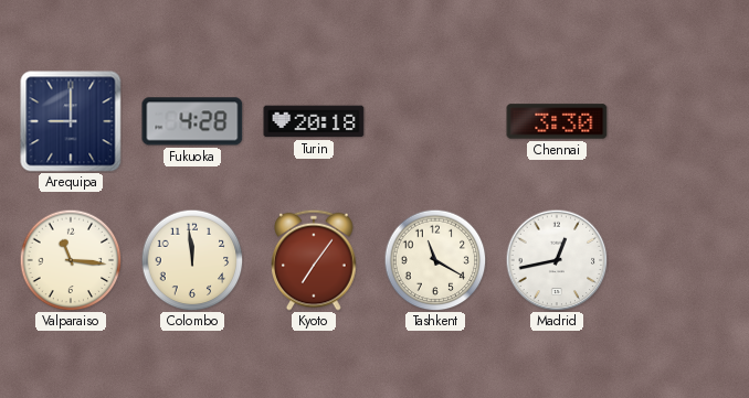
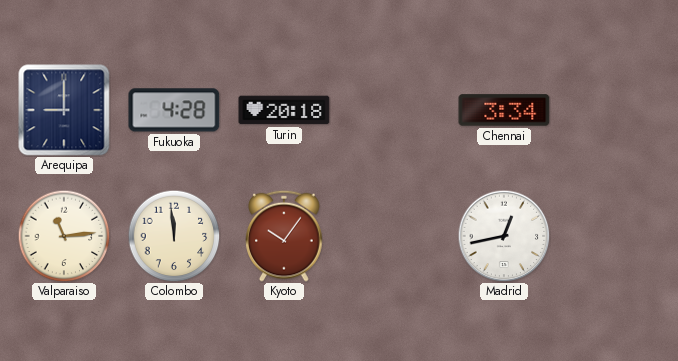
Chennai: 3:30 -> 3:34 (504, 110)
Valparaiso: 11:16 -> 11:14 (64, 236)
Kyoto: 7:06 -> 10:06 (284, 236)
Tashkent: 11:20 -> none (435, 260)
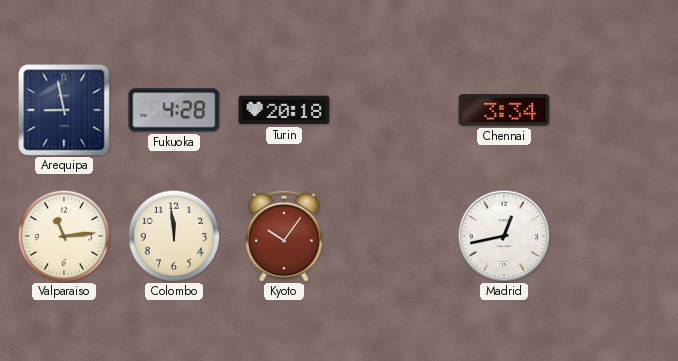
Arequipa: 9:00 -> 8:58 (64, 110)
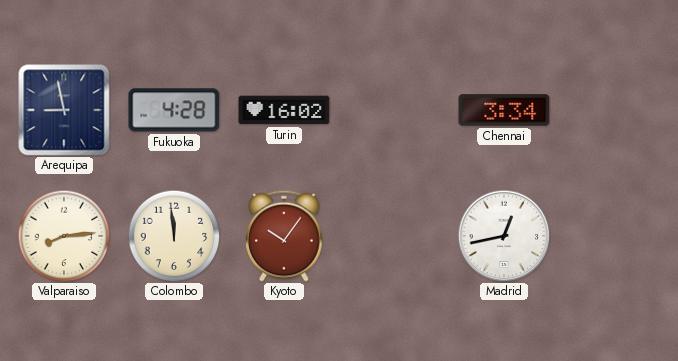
Turin: 20:18 -> 16:02 (284, 110)
Valparaiso: 11:14 -> 8:14 (64, 236)
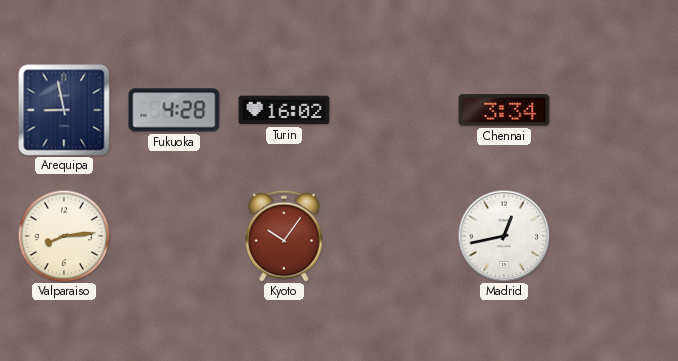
Colombo: 11:59 -> none (174, 236)
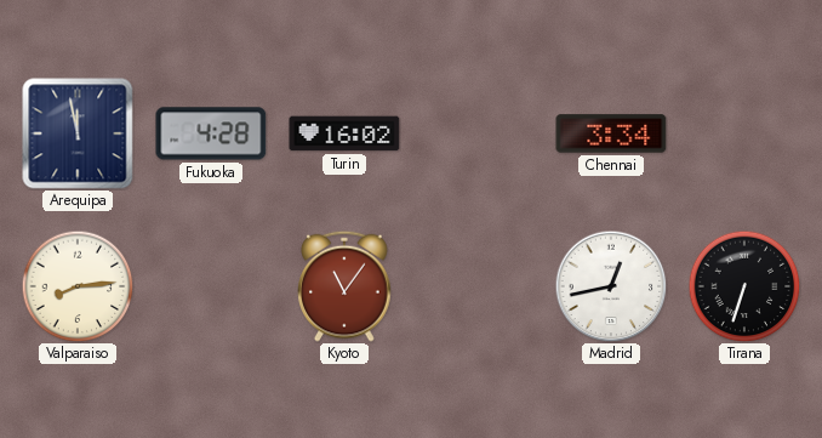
Arequipa: 8:58 -> 11:58 (78, 133)
Kyoto: 10:06 -> 11:06 (344, 286)
Tirana: none -> 6:33 (744, 286)
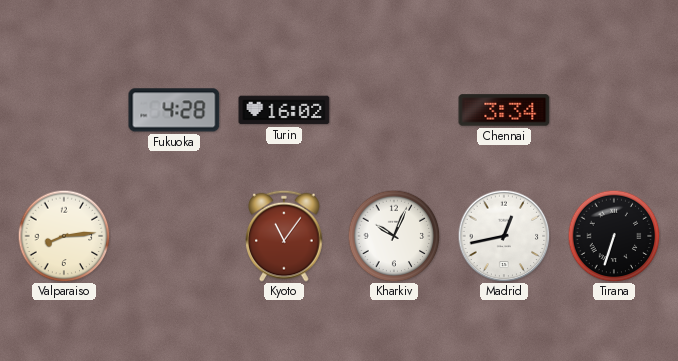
Arequipa: 11:58 -> none (78, 133)
Kharkiv: none -> 10:04 (394, 236)
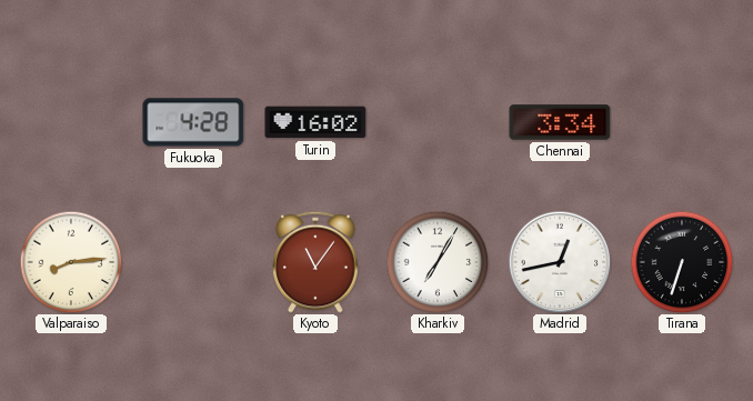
Kharkiv: 10:04 -> 7:05 (438, 262)
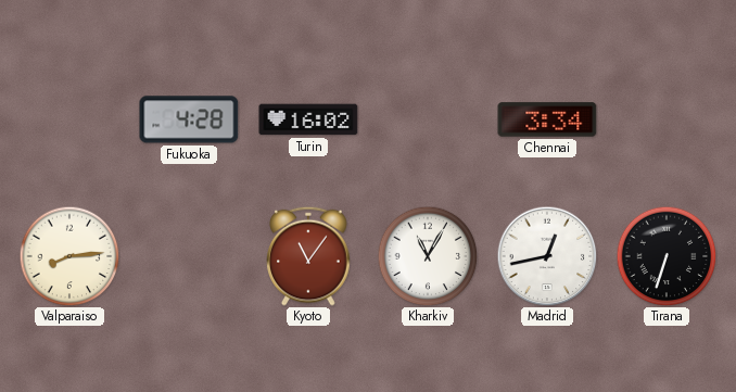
Kharkiv: 7:05 -> 11:05 (428, 256)
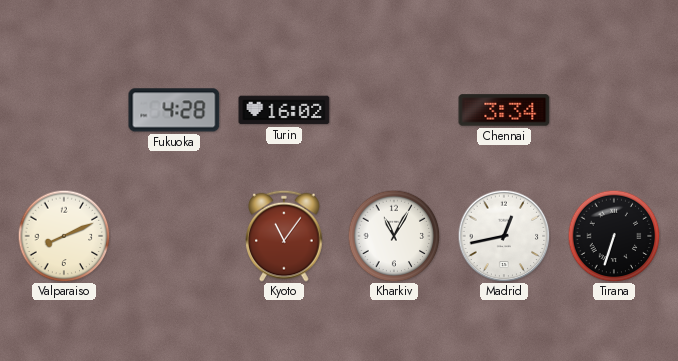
Valparaiso: 8:14 -> 8:11 (64, 236)
